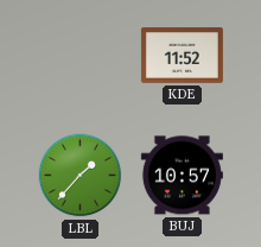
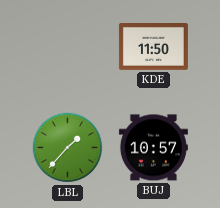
KDE: 11:52 -> 11:50 (153, 47)
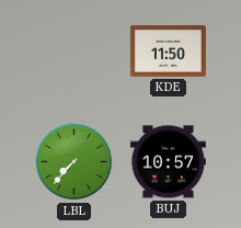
LBL: 1:37 -> 7:37 (74, 162)
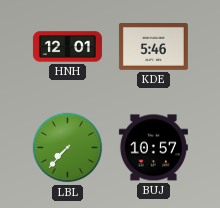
HNH: none -> 12:01 (67, 47)
KDE: 11:50 -> 5:46 (153, 47)
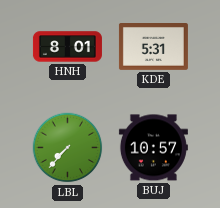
HNH: 12:01 -> 8:01 (67, 47)
KDE: 5:46 -> 5:31 (153, 47)
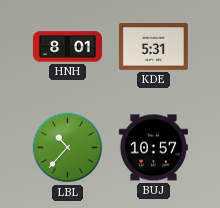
LBL: 7:37 -> 10:37 (68, 148)
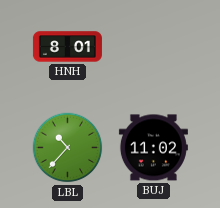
KDE: 5:31 -> none (153, 47)
BUJ: 10:57 -> 11:02 (153, 148)
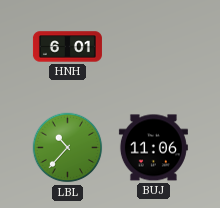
HNH: 8:01 -> 6:01 (67, 47)
BUJ: 11:02 -> 11:06 (153, 148)
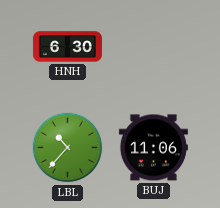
HNH: 6:01 -> 6:30 (67, 47)
